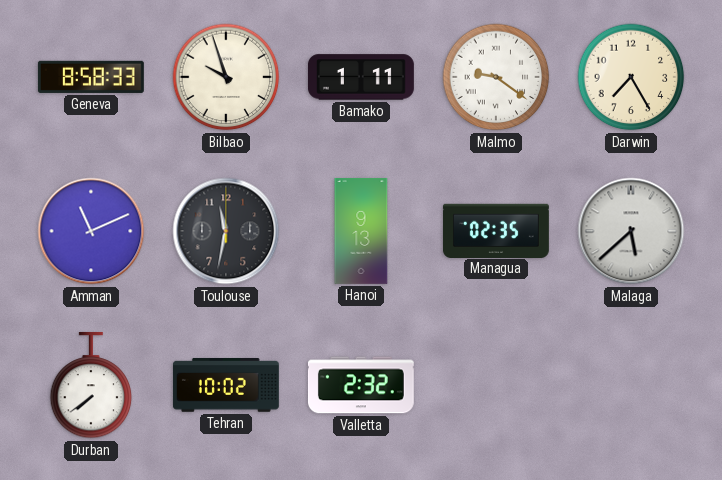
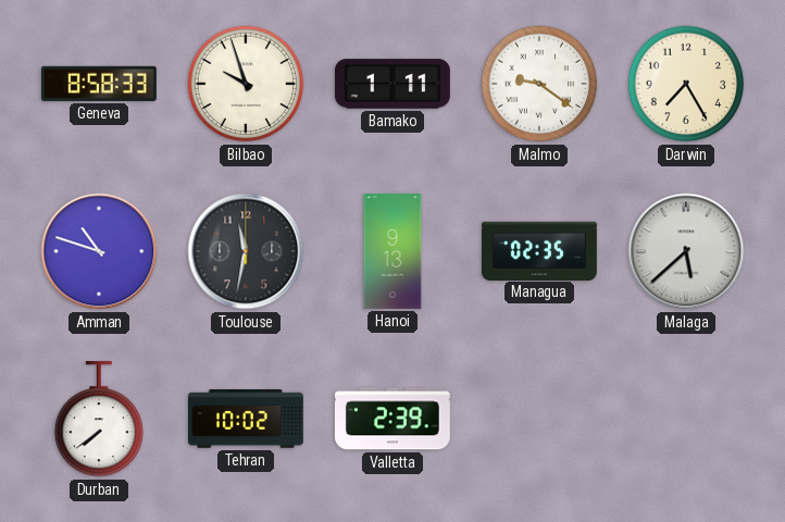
Amman: 11:11 -> 10:48 (99, 251)
Valletta: 2:32 -> 2:39 (392, 419)
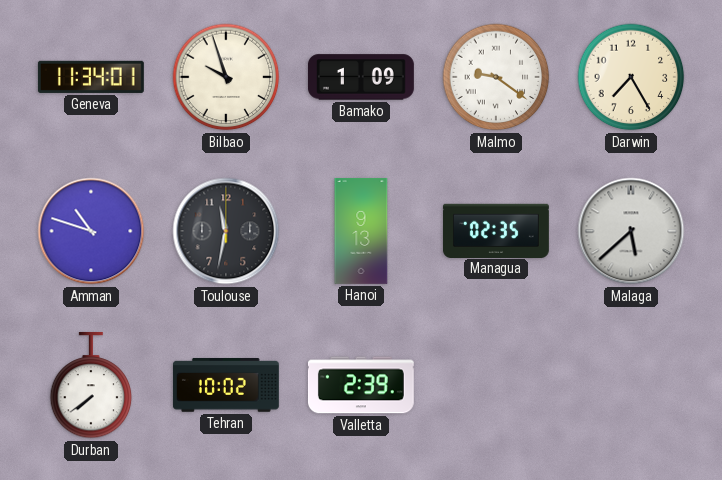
Geneva: 8:58 -> 11:34 (91, 77)
Bamako: 1:11 -> 1:09 (361, 77)
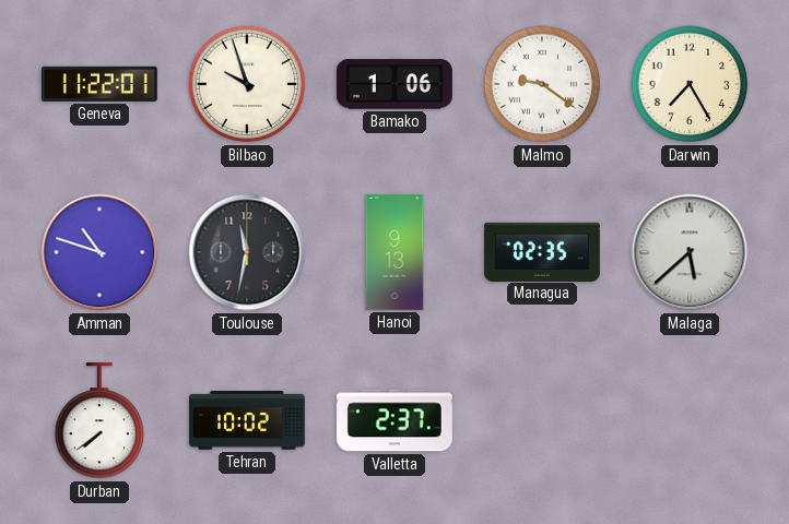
Geneva: 11:34 -> 11:22 (99, 84)
Bamako: 1:09 -> 1:06 (394, 84)
Valletta: 2:39 -> 2:37 (394, 420)
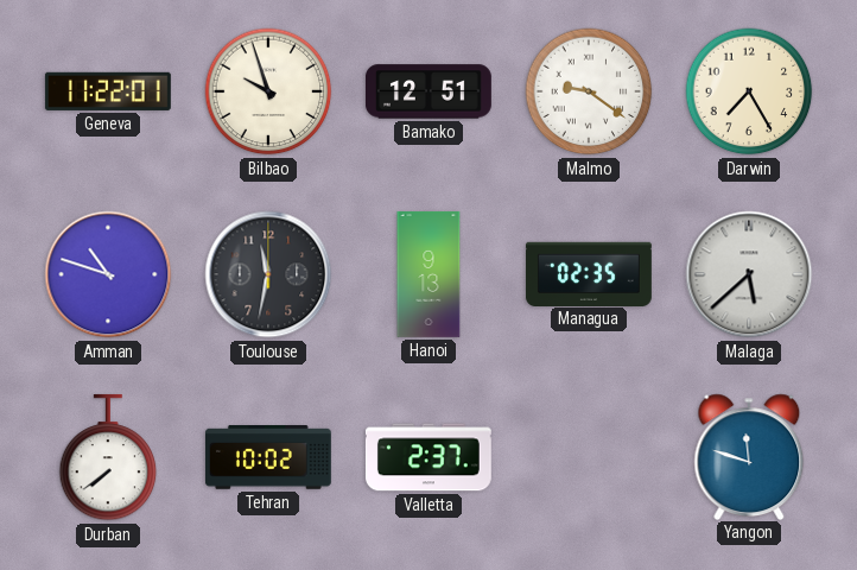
Bamako: 1:06 -> 12:51 (429, 91)
Yangon: none -> 11:48 (749, 456)
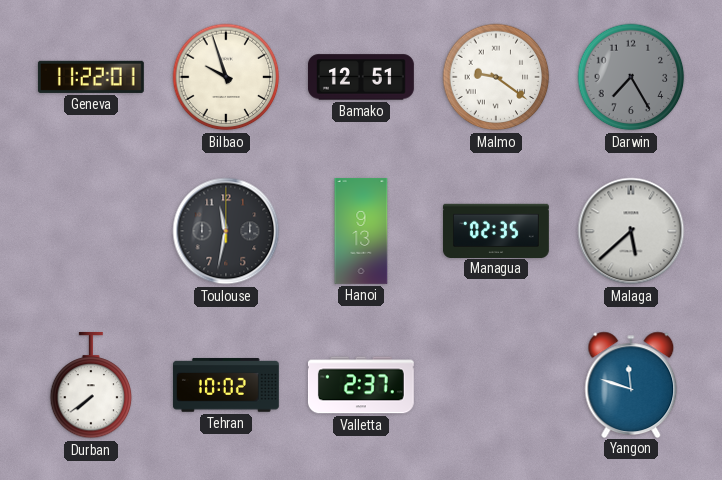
Darwin dial: cream -> grey (631, 77)
Amman: 10:48 -> none (108, 274)
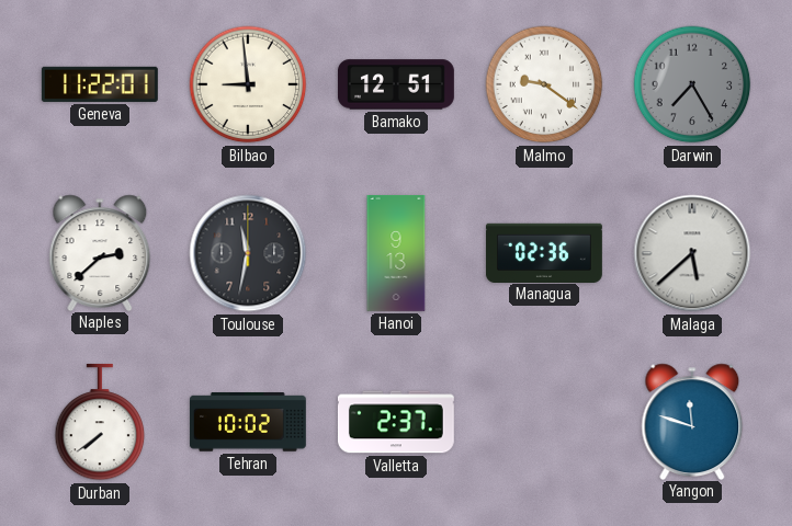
Bilbao: 9:57 -> 8:59 (248, 84)
Naples: none -> 2:38 (100, 252)
Managua: 02:35 -> 02:36 (544, 252)
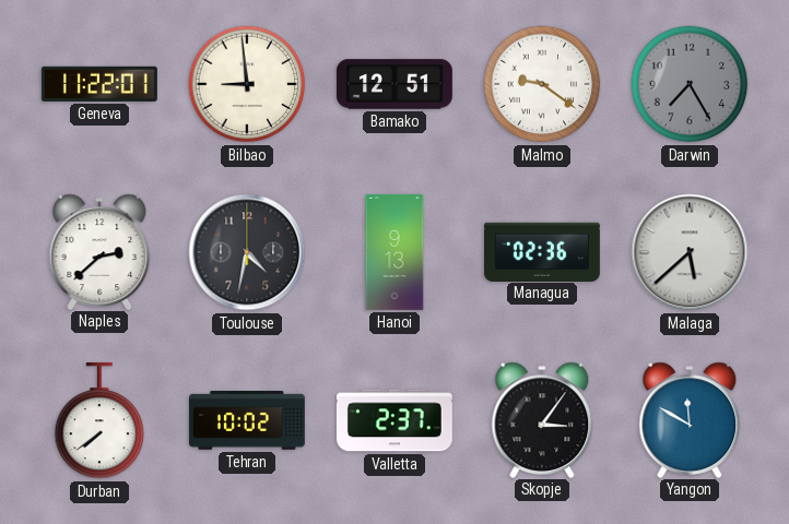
Toulouse: 11:32 -> 4:32 (247, 252)
Skopje: none -> 3:06 (542, 419)
Yangon: 11:48 -> 11:50 (690, 419)
